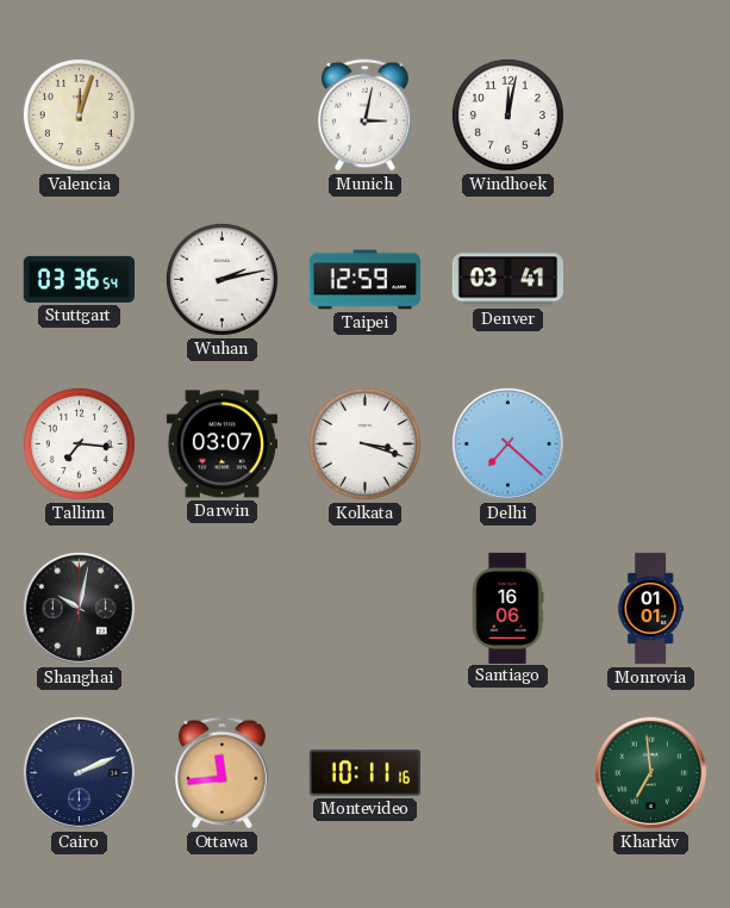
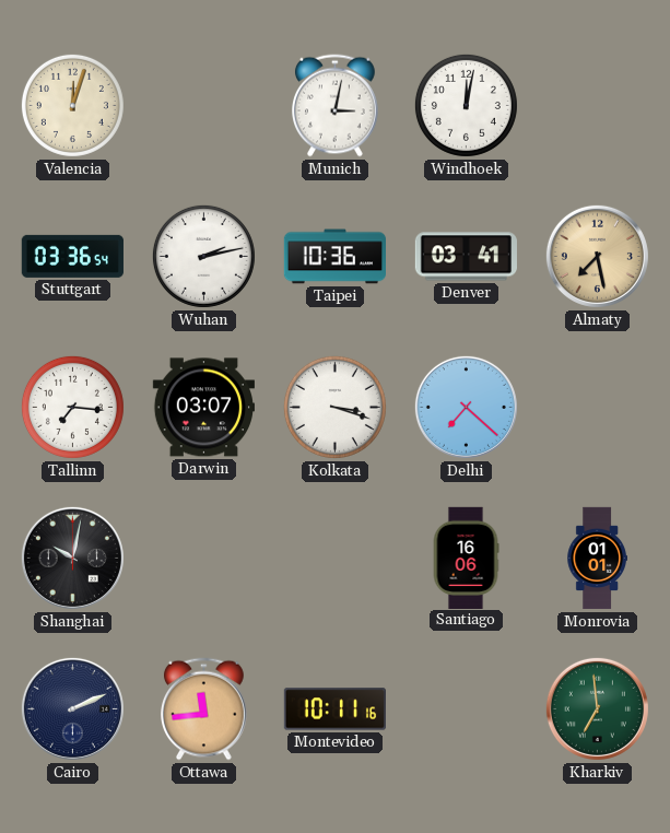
Taipei: 12:59 -> 10:36 (334, 257)
Almaty: none -> 7:28 (597, 256)
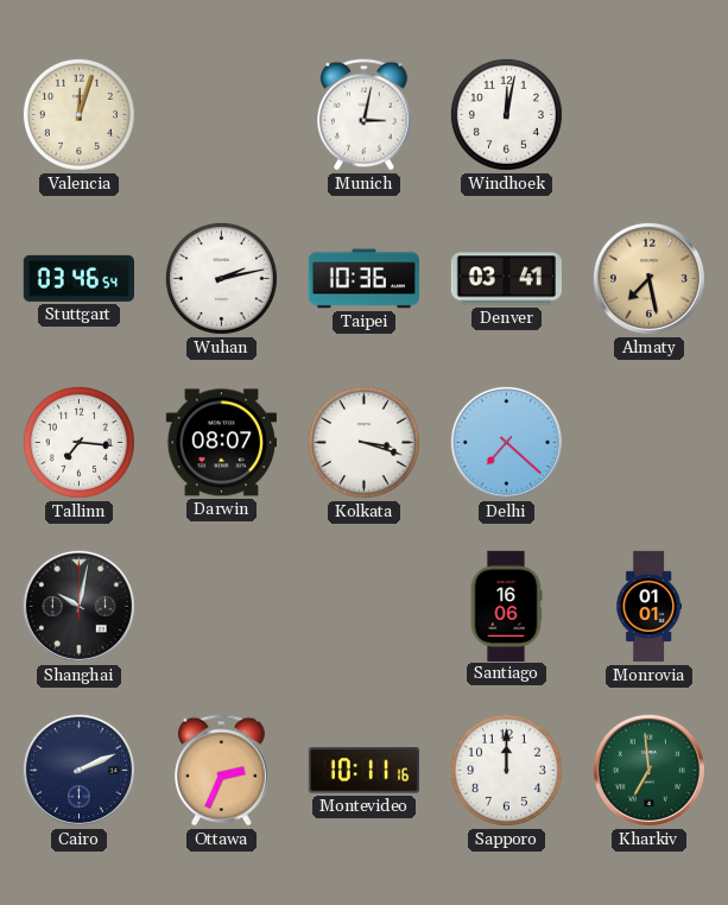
Stuttgart: 03:36 -> 03:46 (78, 278)
Darwin: 03:07 -> 08:07 (221, 443)
Ottawa: 11:44 -> 2:34 (222, 771)
Sapporo: none -> 12:00 (506, 770)
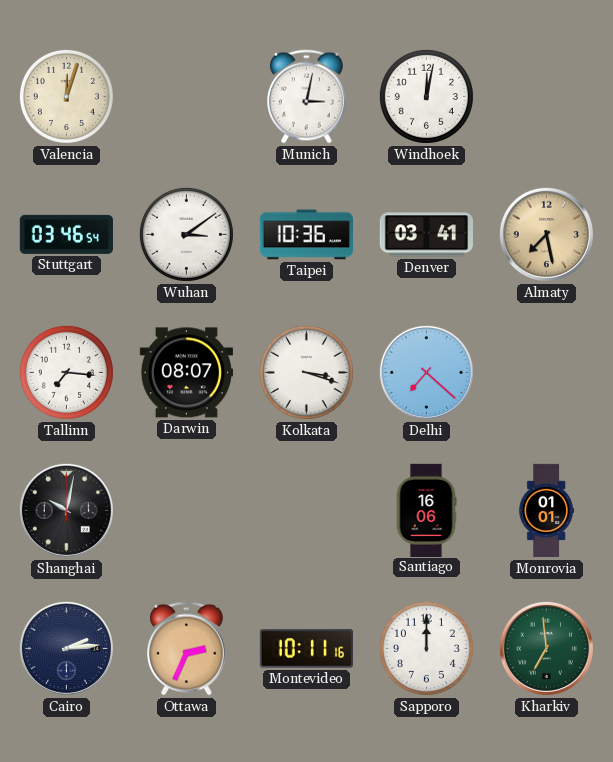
Wuhan: 2:13 -> 3:09 (186, 234)
Cairo: 2:11 -> 2:14 (66, 648)
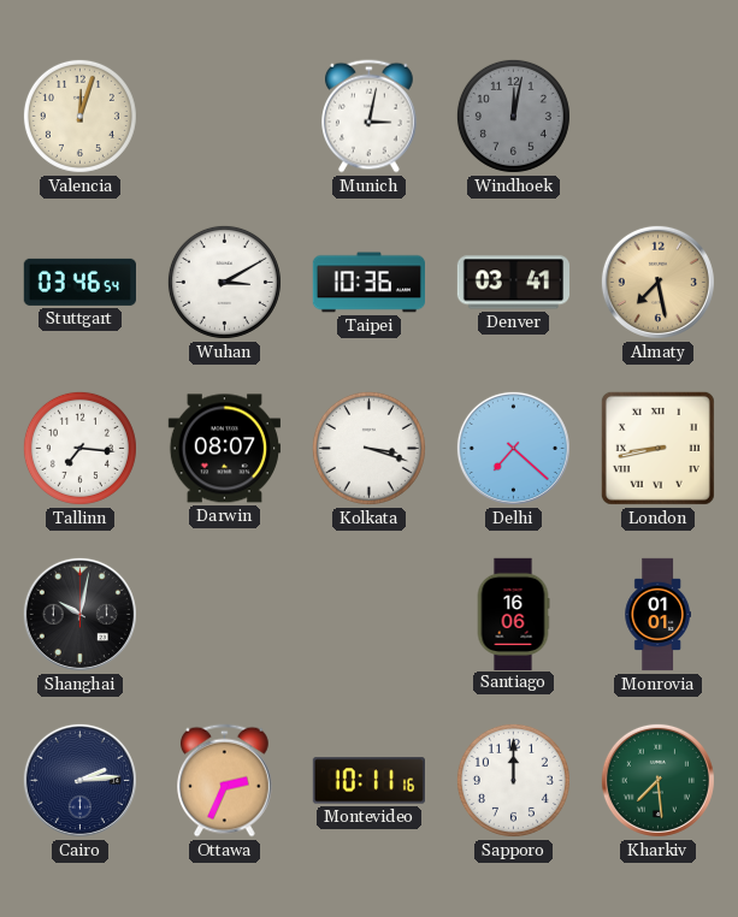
Windhoek dial: white -> grey (513, 116)
Wuhan: 3:09 -> 3:10 (224, 282)
London: none -> 8:43 (657, 448)
Kharkiv: 6:59 -> 7:29 (657, 780)
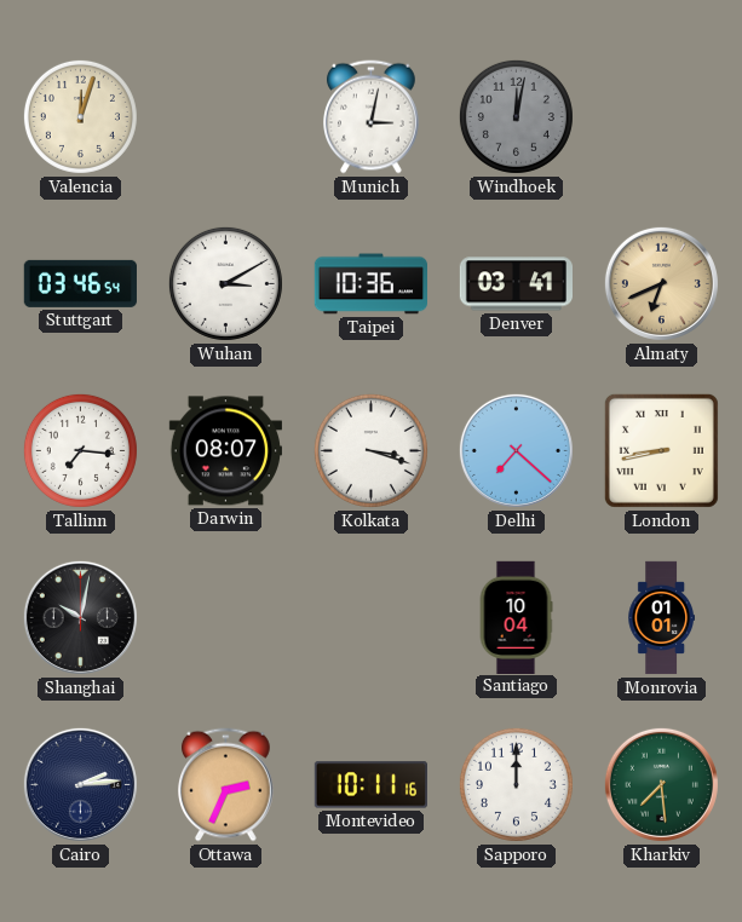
Almaty: 7:28 -> 6:41 (661, 283)
Santiago: 16:06 -> 10:04 (516, 617)
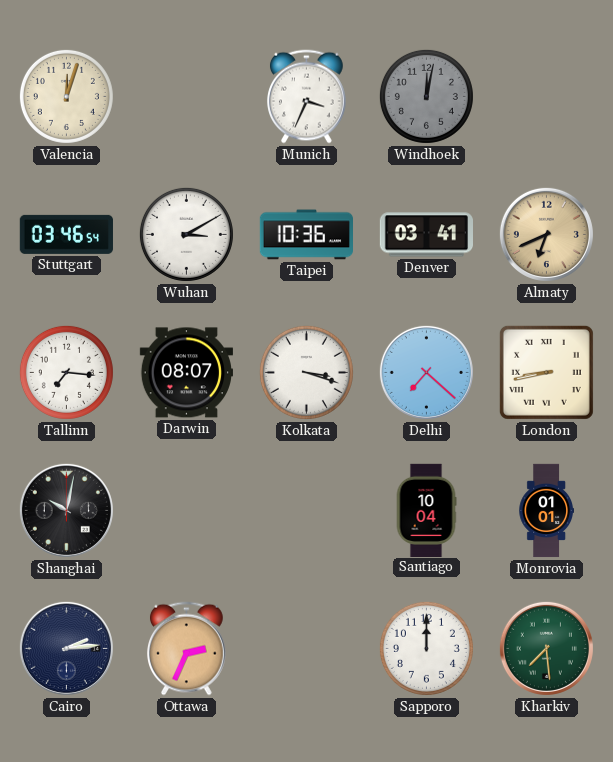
Munich: 3:02 -> 3:34 (307, 97)
Montevideo: 10:11 -> none (370, 785)
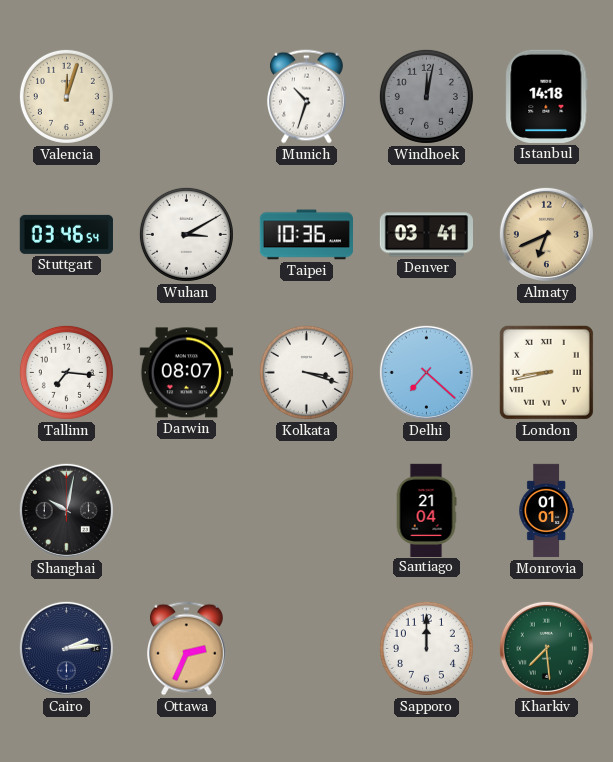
Munich: 3:34 -> 10:33 (307, 97)
Istanbul: none -> 14:18 (547, 96)
Santiago: 10:04 -> 21:04 (426, 510)
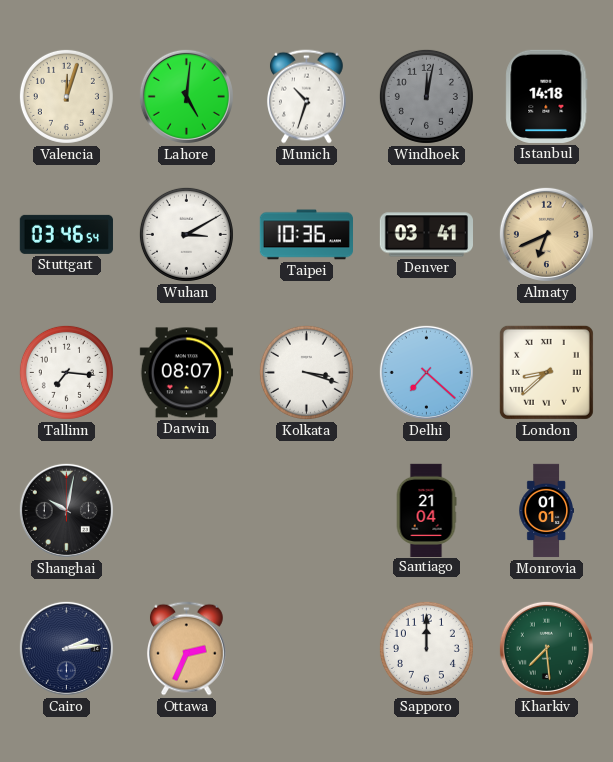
Lahore: none -> 5:01 (186, 96)
London: 8:43 -> 8:38 (546, 372)
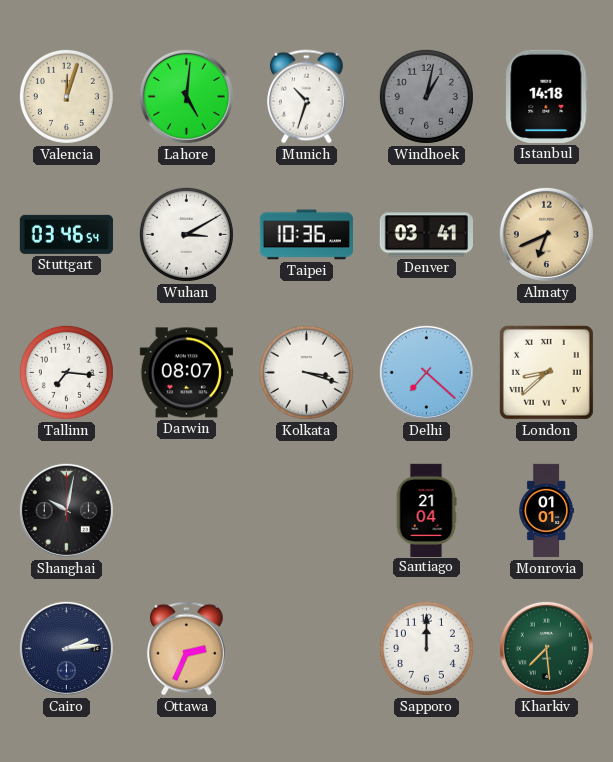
Windhoek: 12:02 -> 1:02 (426, 96)
